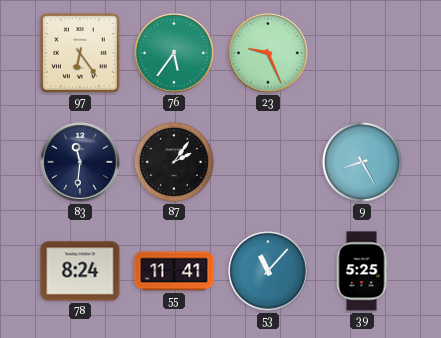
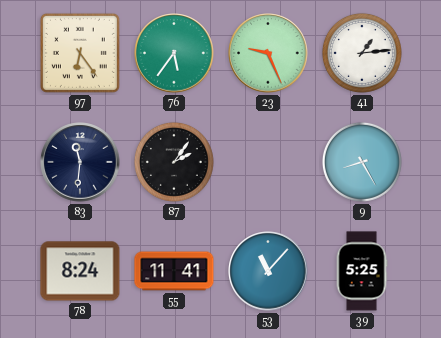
41: none -> 1:14 (362, 53)
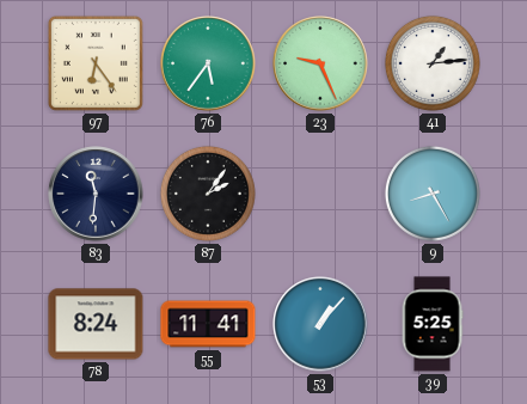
53: 11:07 -> 1:07 (320, 324)
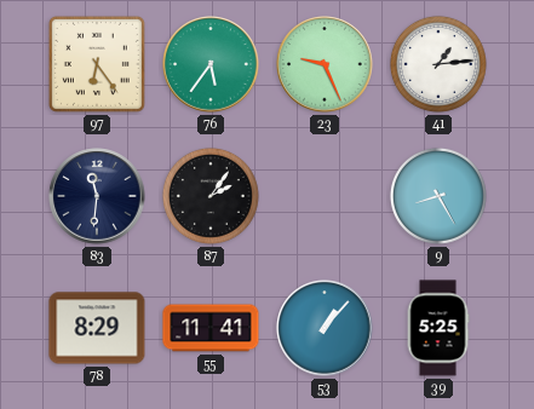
78: 8:24 -> 8:29 (97, 328)
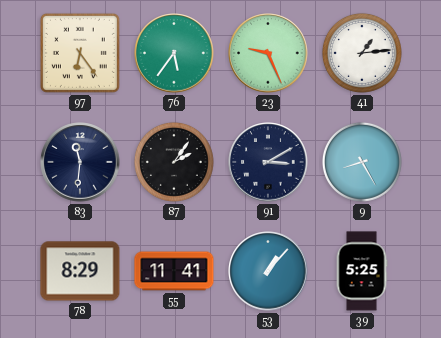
91: none -> 3:10 (268, 162)
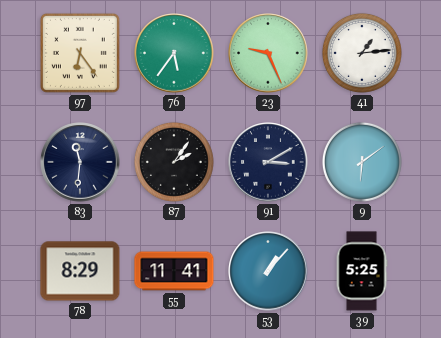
9: 8:25 -> 6:09 (362, 162)
